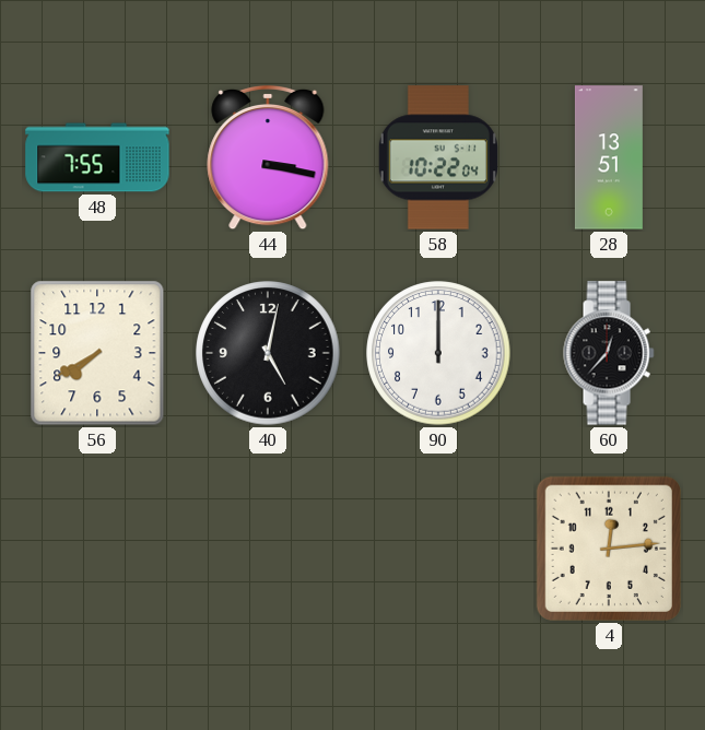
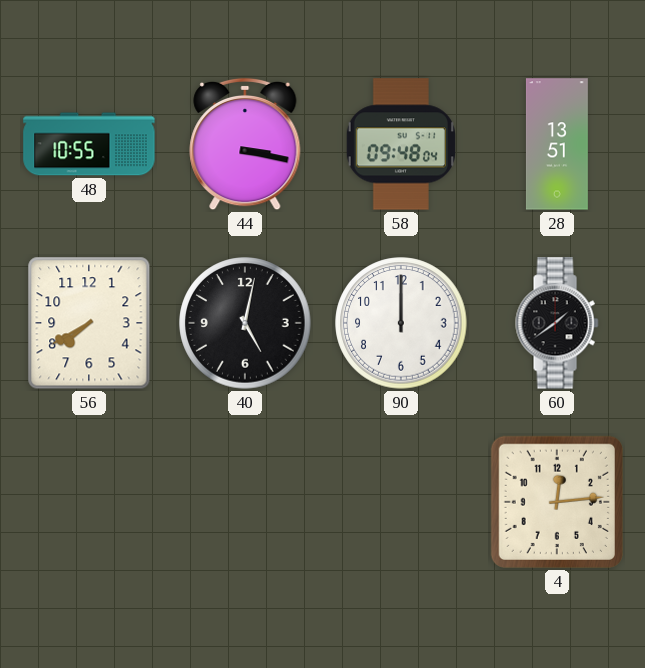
48: 7:55 -> 10:55 (89, 144)
58: 10:22 -> 09:48 (401, 144)
60: 12:37 -> 1:39 (557, 323)
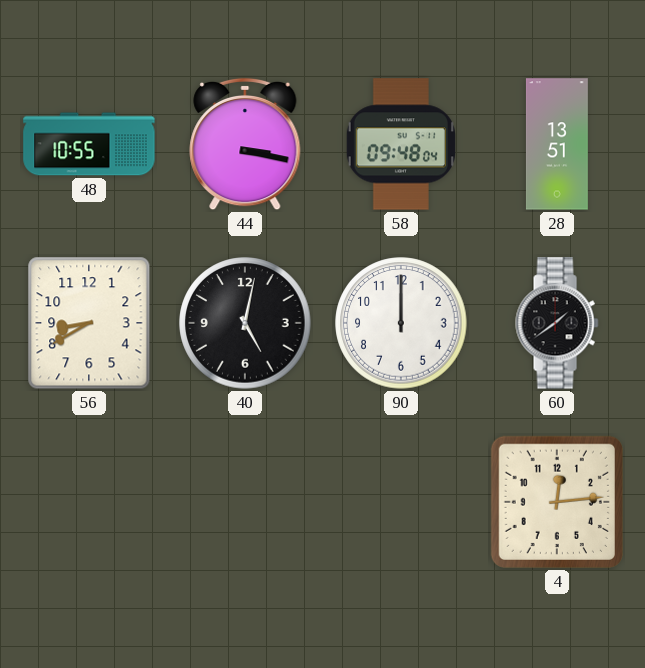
56: 7:40 -> 8:40 (89, 323)
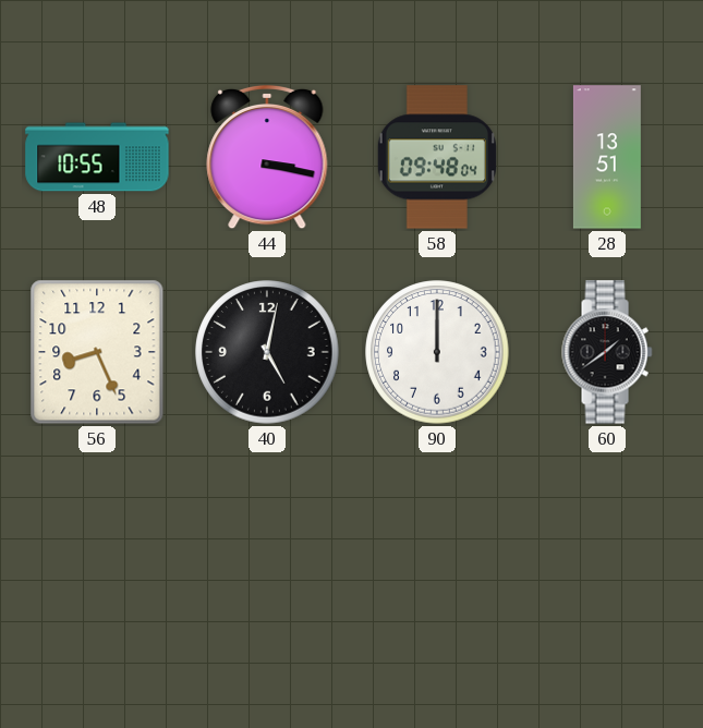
56: 8:40 -> 8:26 (97, 352)
4: 12:14 -> none (557, 502)
